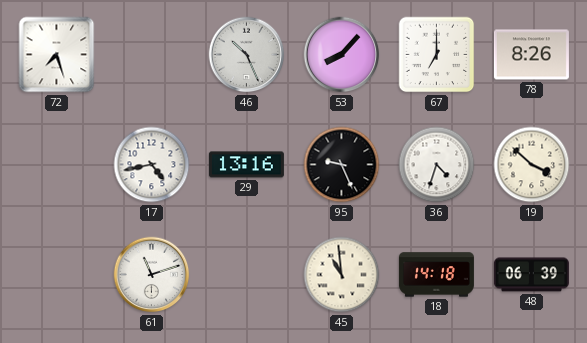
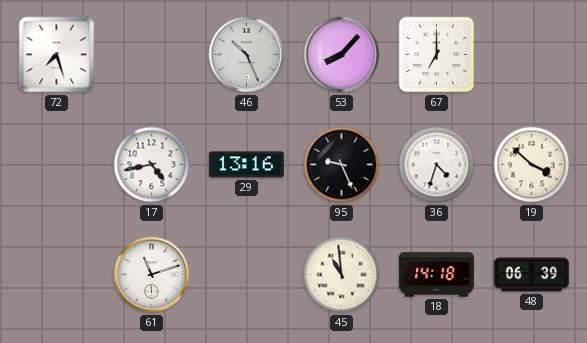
78: 8:26 -> none (531, 55)
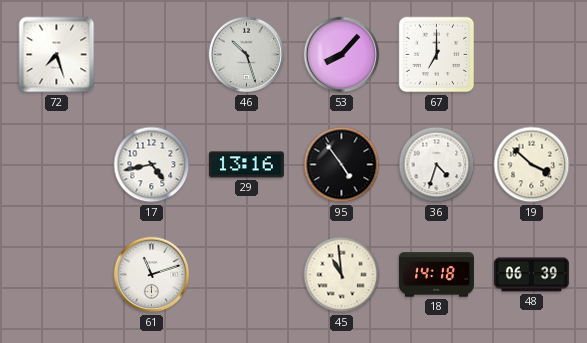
46: 10:26 -> 10:27 (247, 55)
95: 9:26 -> 4:54 (342, 165)
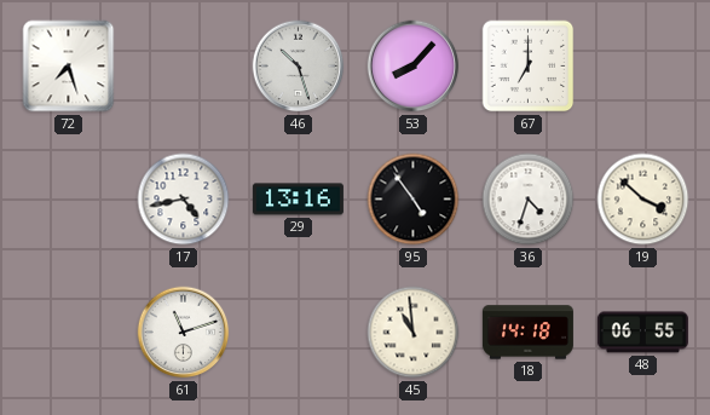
48: 06:39 -> 06:55 (642, 333)
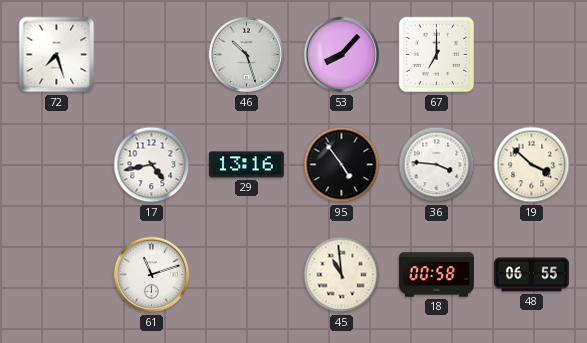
36: 4:33 -> 3:46 (437, 165)
18: 14:18 -> 00:58 (436, 275)
